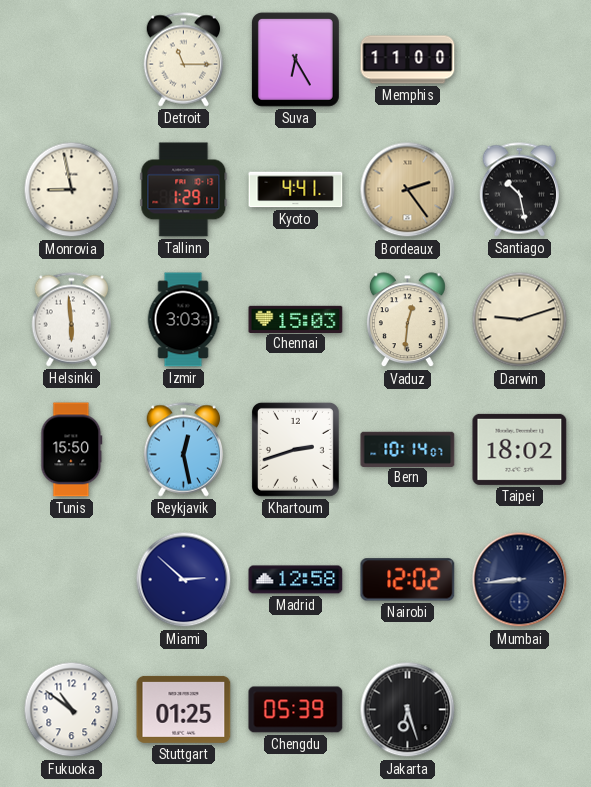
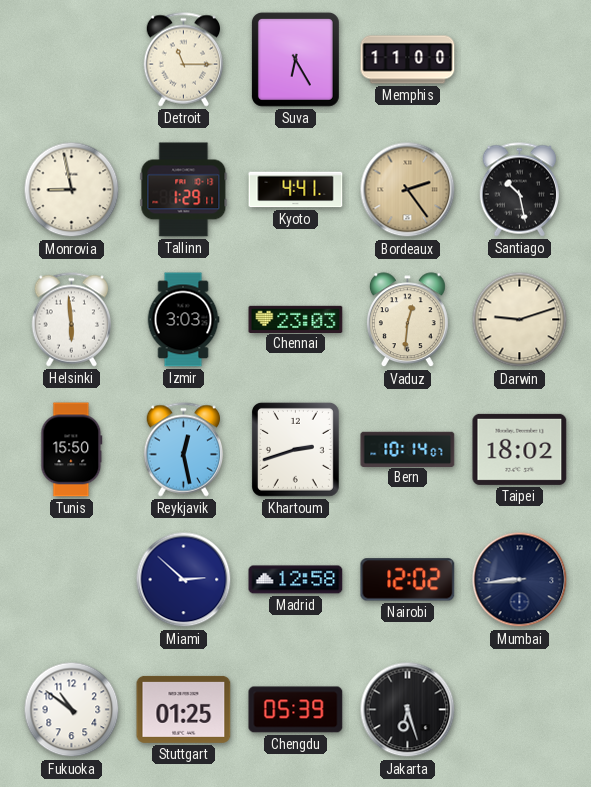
Chennai: 15:03 -> 23:03 (296, 319)
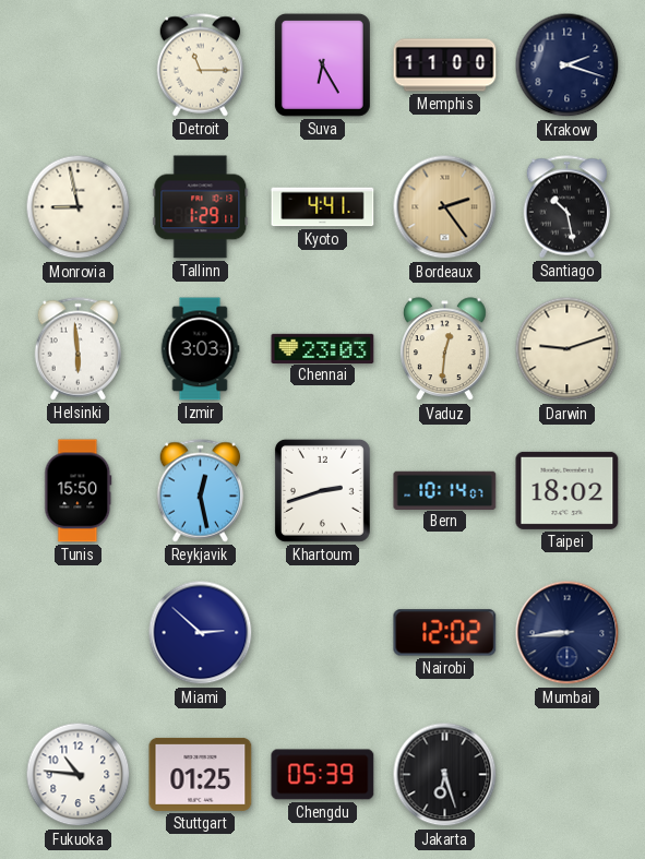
Krakow: none -> 2:18 (568, 65)
Madrid: 12:58 -> none (296, 580)
Fukuoka: 10:51 -> 10:46 (79, 775)
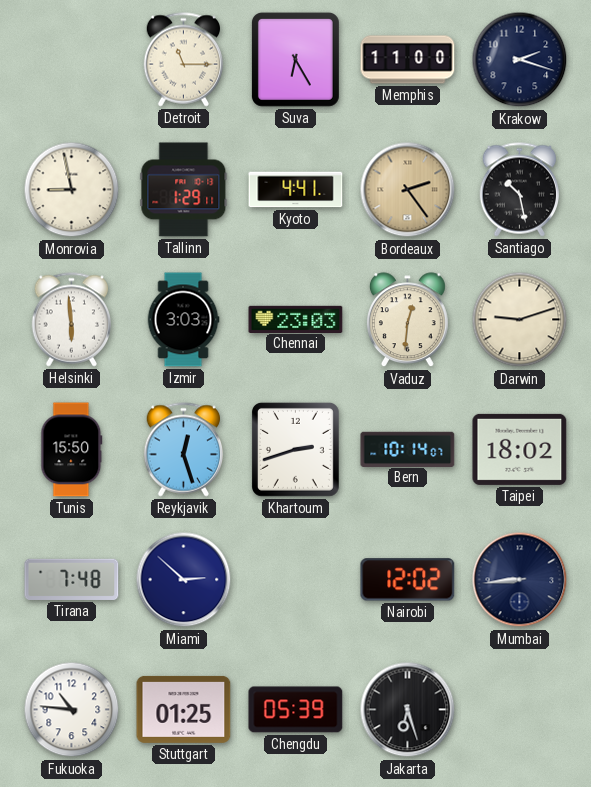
Reykjavik: 12:28 -> 12:27 (184, 450)
Tirana: none -> 7:48 (72, 579)
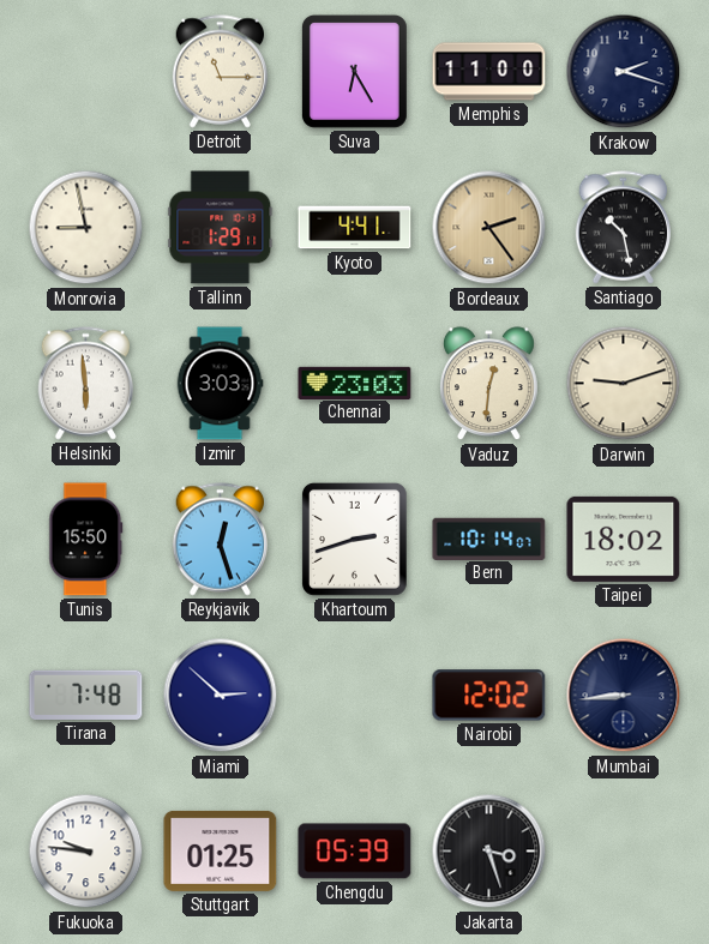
Fukuoka: 10:46 -> 9:46 (86, 852)
Jakarta: 6:27 -> 3:27 (489, 852)
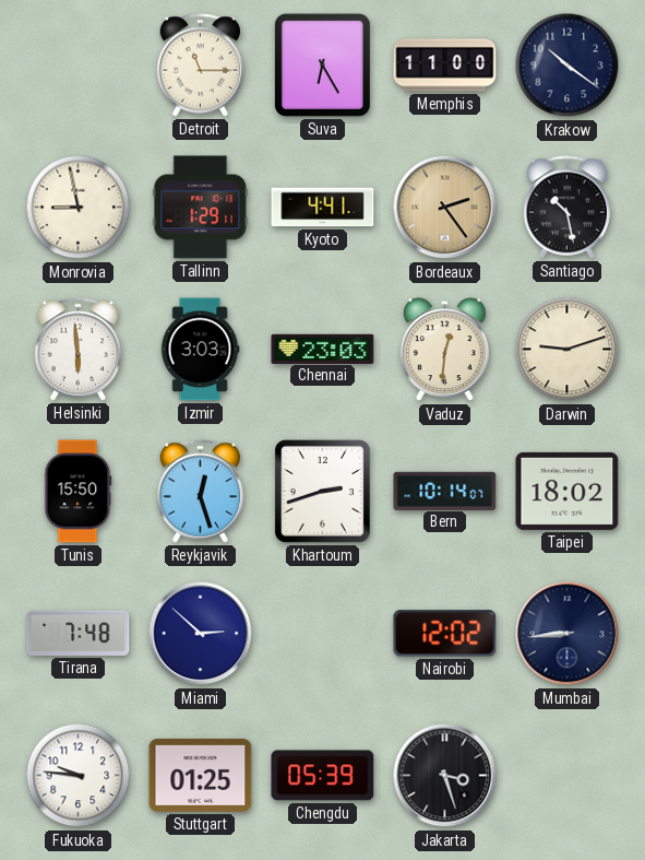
Krakow: 2:18 -> 10:21 (568, 66)
